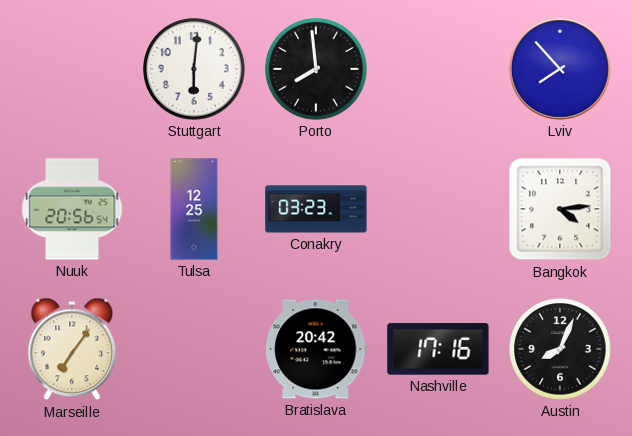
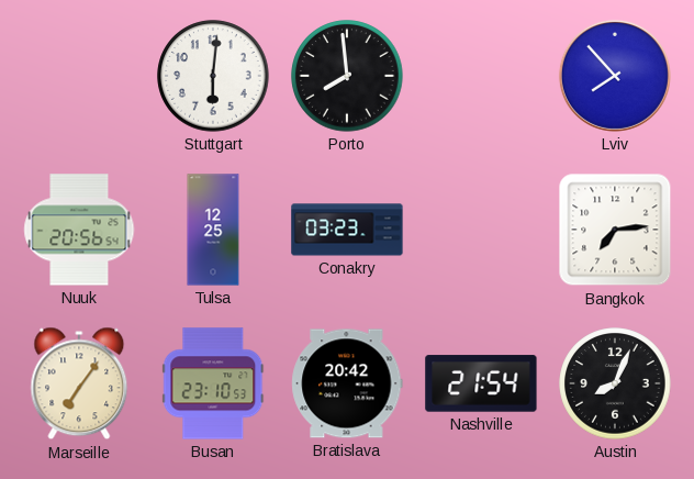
Bangkok: 4:14 -> 7:14 (615, 230)
Busan: none -> 23:10 (213, 383)
Nashville: 17:16 -> 21:54 (481, 383)
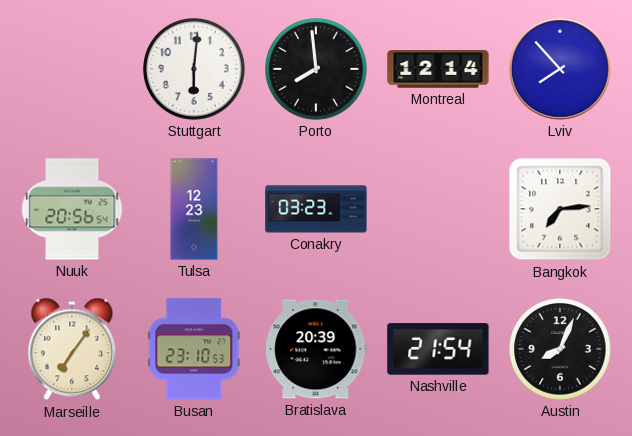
Montreal: none -> 12:14 (438, 69)
Tulsa: 12:25 -> 12:23 (194, 209)
Bratislava: 20:42 -> 20:39 (316, 349)
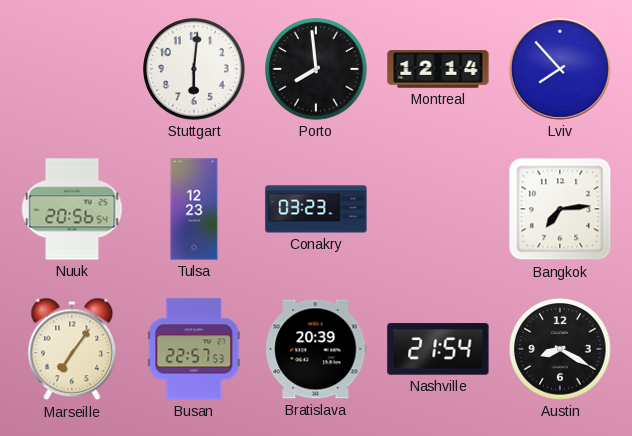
Busan: 23:10 -> 22:57 (194, 349)
Austin: 8:04 -> 8:20 (560, 349)
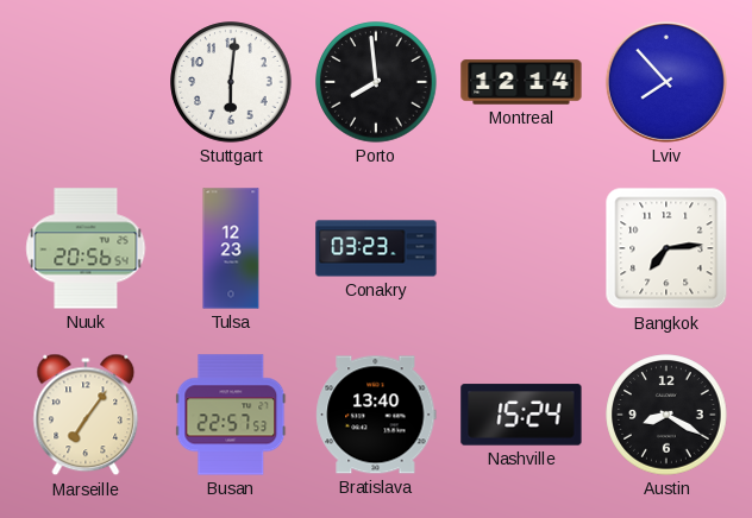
Bratislava: 20:39 -> 13:40 (376, 415)
Nashville: 21:54 -> 15:24 (521, 415)
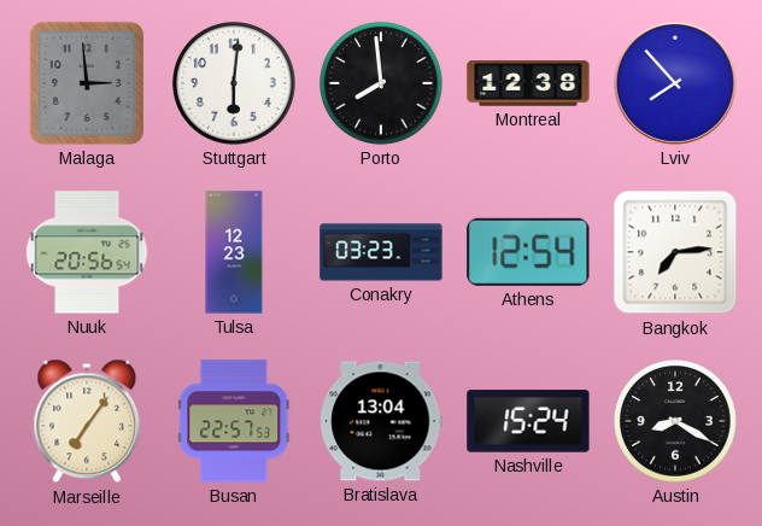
Malaga: none -> 2:59 (87, 83)
Montreal: 12:14 -> 12:38 (528, 83)
Athens: none -> 12:54 (528, 252)
Bratislava: 13:40 -> 13:04 (381, 421)
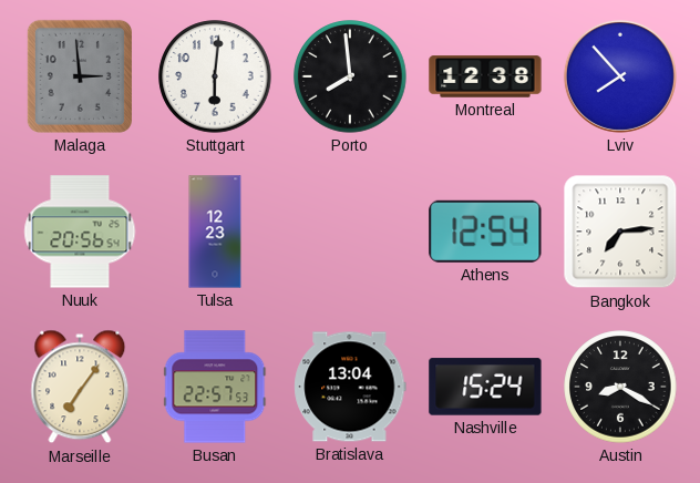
Conakry: 03:23 -> none (381, 252)
